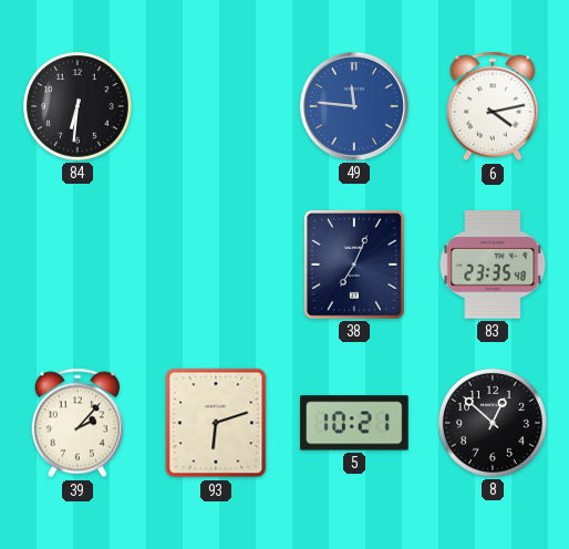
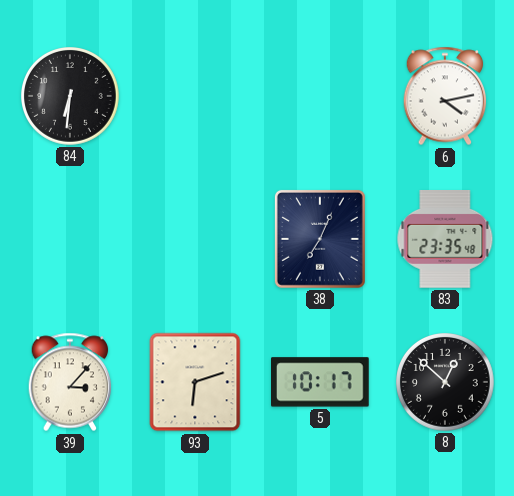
49: 11:46 -> none (354, 106)
39: 2:07 -> 3:07 (70, 382)
5: 10:21 -> 10:17 (321, 382)
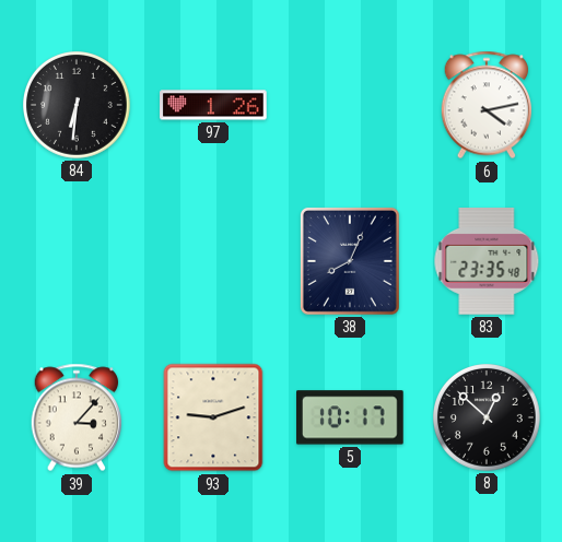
97: none -> 1:26 (213, 105)
38: 7:04 -> 8:04 (350, 261)
93: 6:12 -> 9:12 (213, 417)
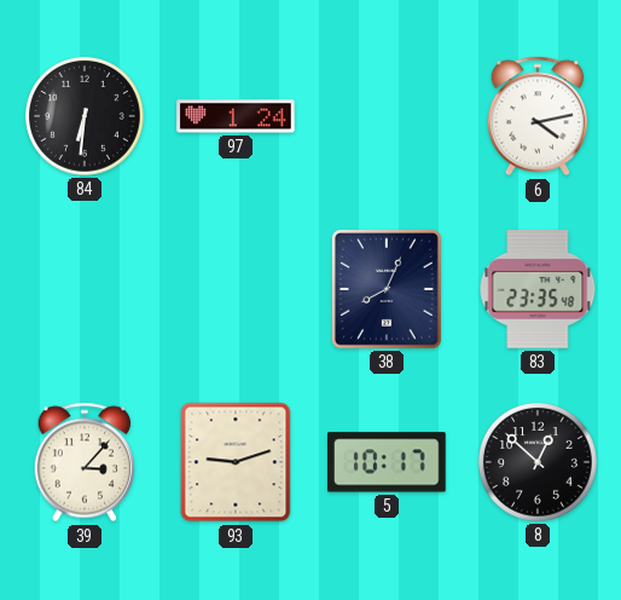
97: 1:26 -> 1:24 (236, 116)
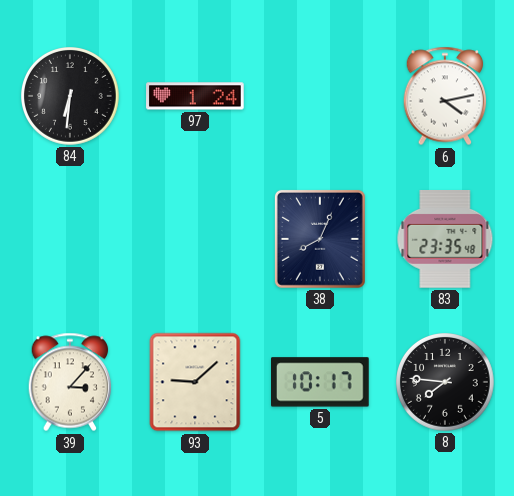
93: 9:12 -> 9:08 (195, 382)
8: 12:52 -> 7:46 (446, 383)
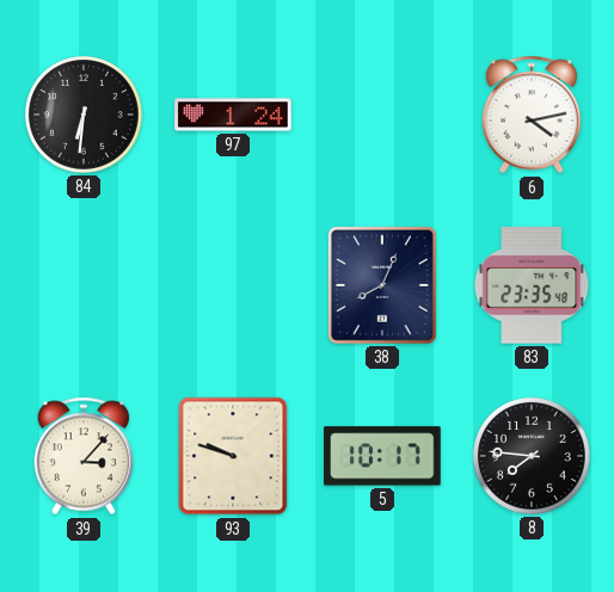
93: 9:08 -> 9:48 (233, 456)
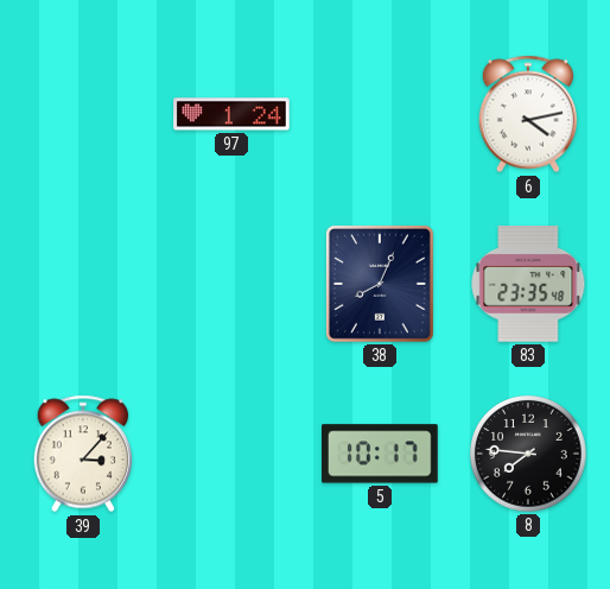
84: 6:31 -> none (85, 116)
93: 9:48 -> none (233, 456)
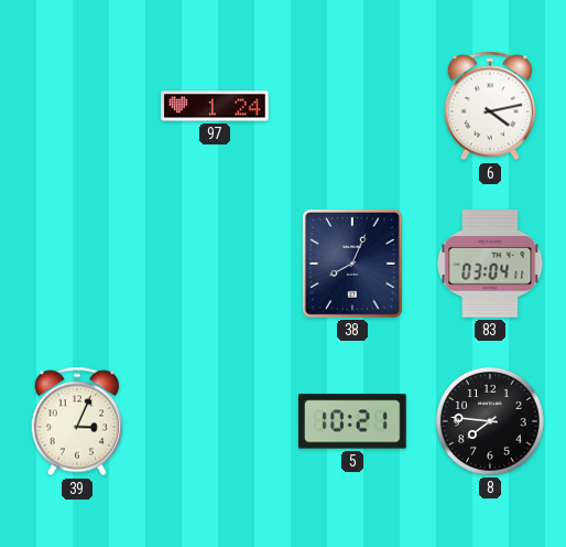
83: 23:35 -> 03:04 (490, 265)
39: 3:07 -> 3:04 (77, 421)
5: 10:17 -> 10:21 (353, 421)
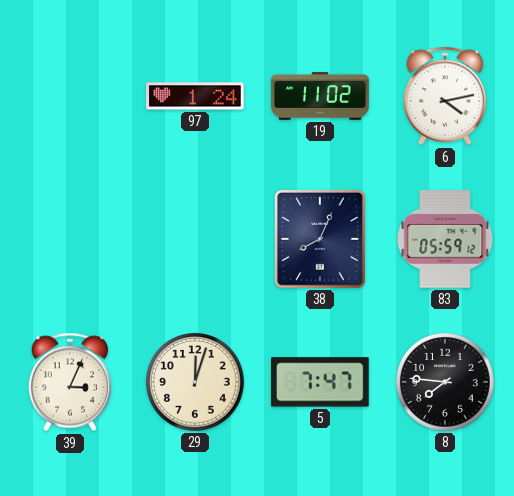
19: none -> 11:02 (320, 97)
83: 03:04 -> 05:59 (445, 240)
29: none -> 12:03 (196, 383)
5: 10:21 -> 7:47 (321, 382)
